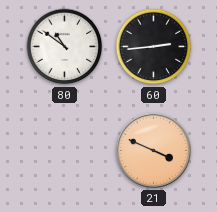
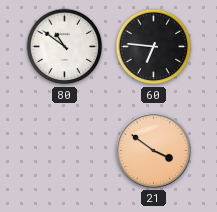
60: 2:44 -> 6:46 (154, 47)
21: 3:49 -> 3:51 (153, 150)
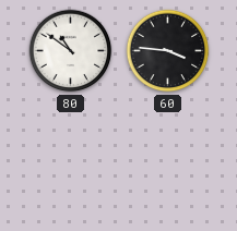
60: 6:46 -> 3:46 (168, 51)
21: 3:51 -> none (153, 150)
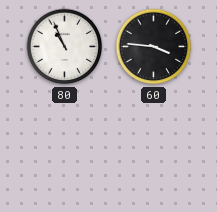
80: 10:51 -> 10:56 (65, 47)
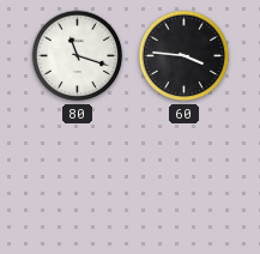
80: 10:56 -> 11:18 (78, 56)
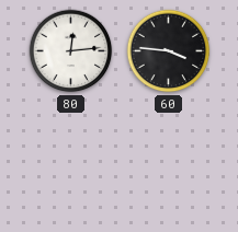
80: 11:18 -> 12:14 (71, 51)
